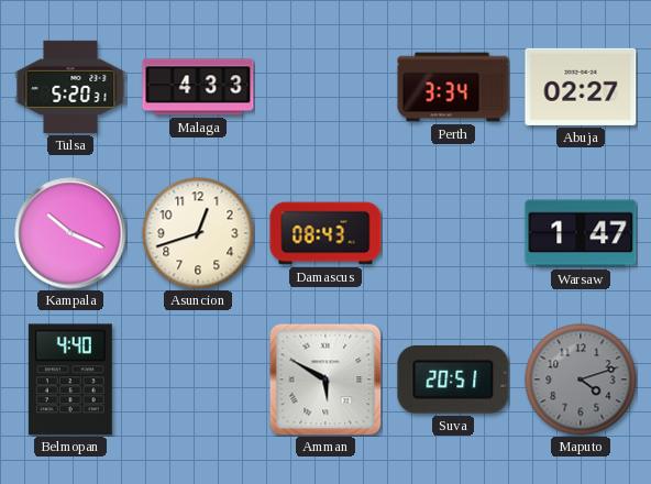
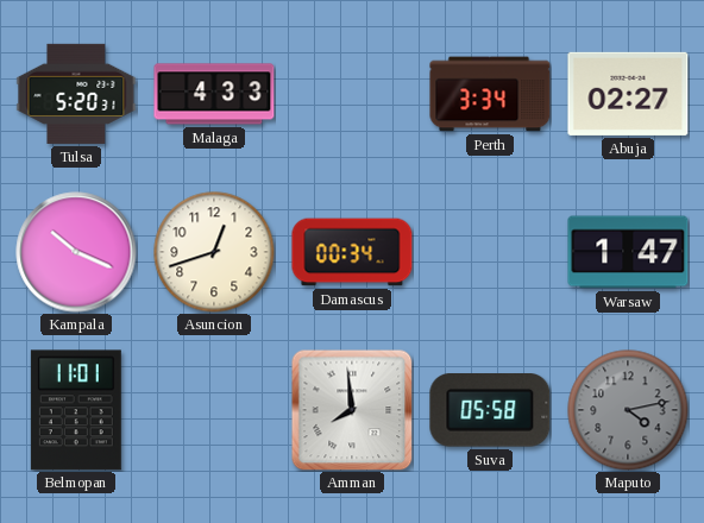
Damascus: 08:43 -> 00:34 (352, 252)
Belmopan: 4:40 -> 11:01 (76, 410)
Amman: 5:50 -> 7:59 (352, 410)
Suva: 20:51 -> 05:58 (490, 411)
Maputo: 4:12 -> 4:13 (628, 410)
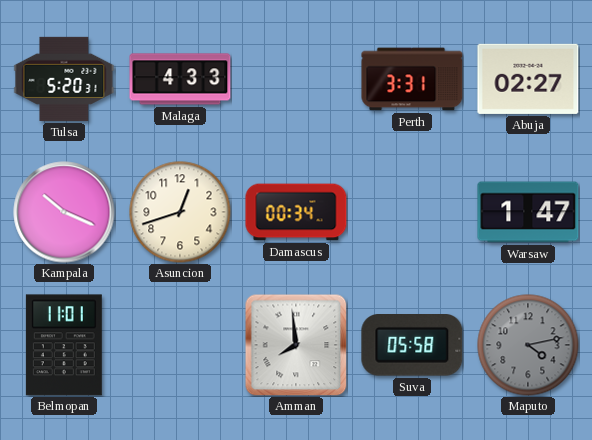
Perth: 3:34 -> 3:31 (412, 79)
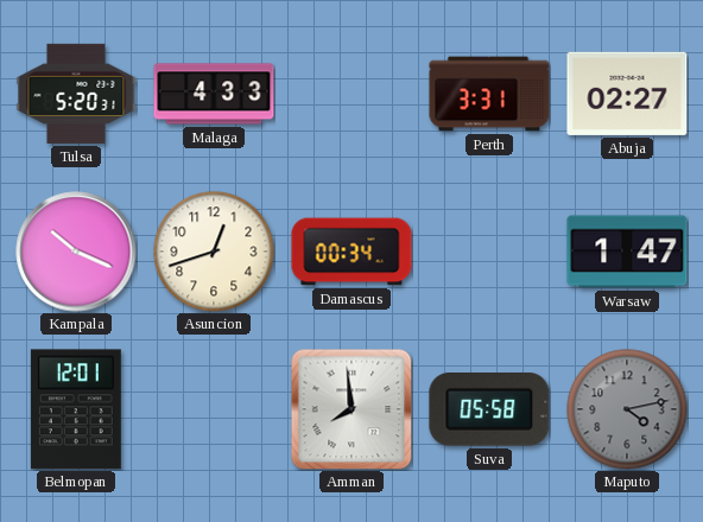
Belmopan: 11:01 -> 12:01 (76, 409)
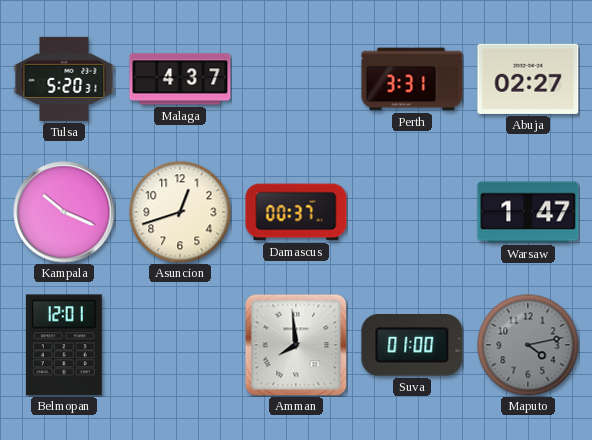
Malaga: 4:33 -> 4:37 (180, 79)
Damascus: 00:34 -> 00:37 (296, 212)
Suva: 05:58 -> 01:00 (412, 346)
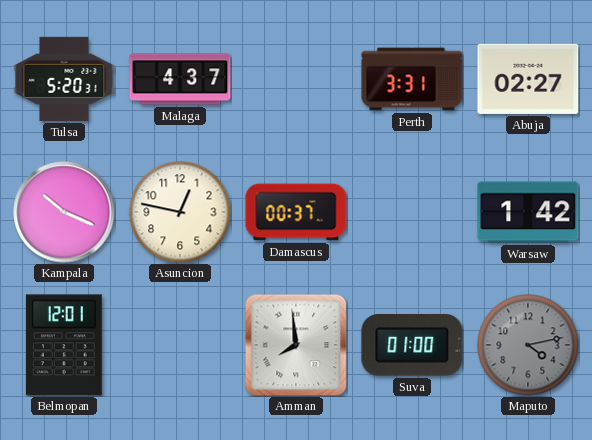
Asuncion: 12:42 -> 12:47 (180, 212)
Warsaw: 1:47 -> 1:42 (528, 212)
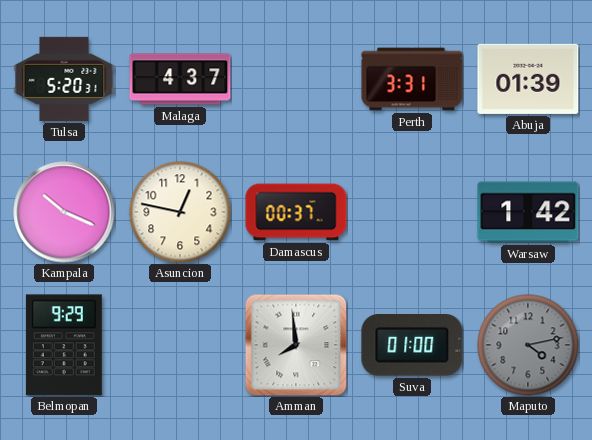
Abuja: 02:27 -> 01:39 (528, 79)
Belmopan: 12:01 -> 9:29 (64, 345)
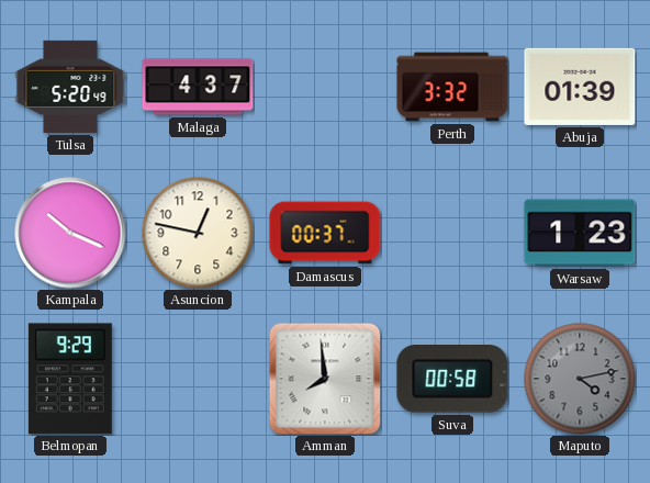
Tulsa: 5:20:31 -> 5:20:49 (70, 87)
Perth: 3:31 -> 3:32 (452, 87)
Warsaw: 1:42 -> 1:23 (580, 233)
Suva: 01:00 -> 00:58 (452, 380)
